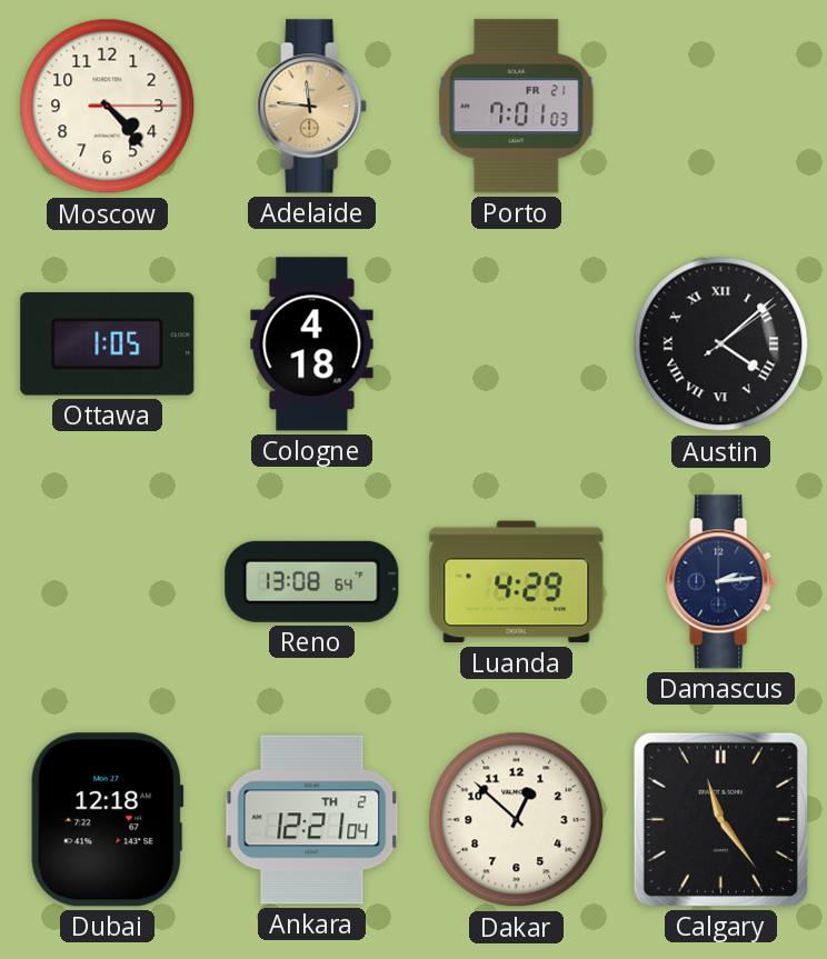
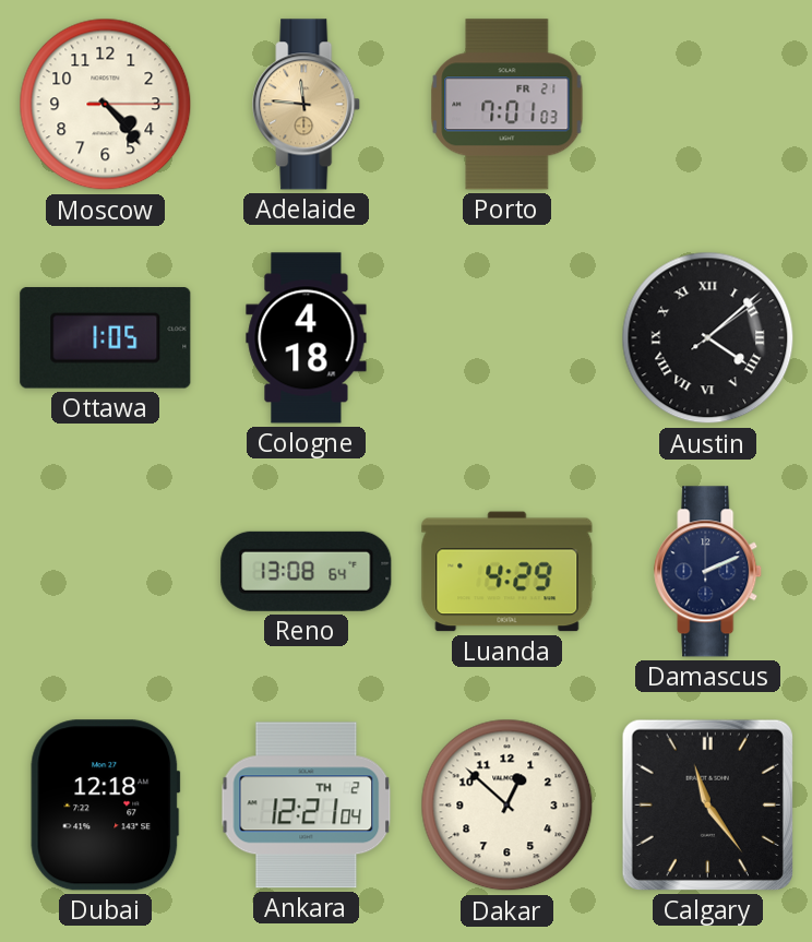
Damascus: 2:14 -> 2:11 (708, 572)
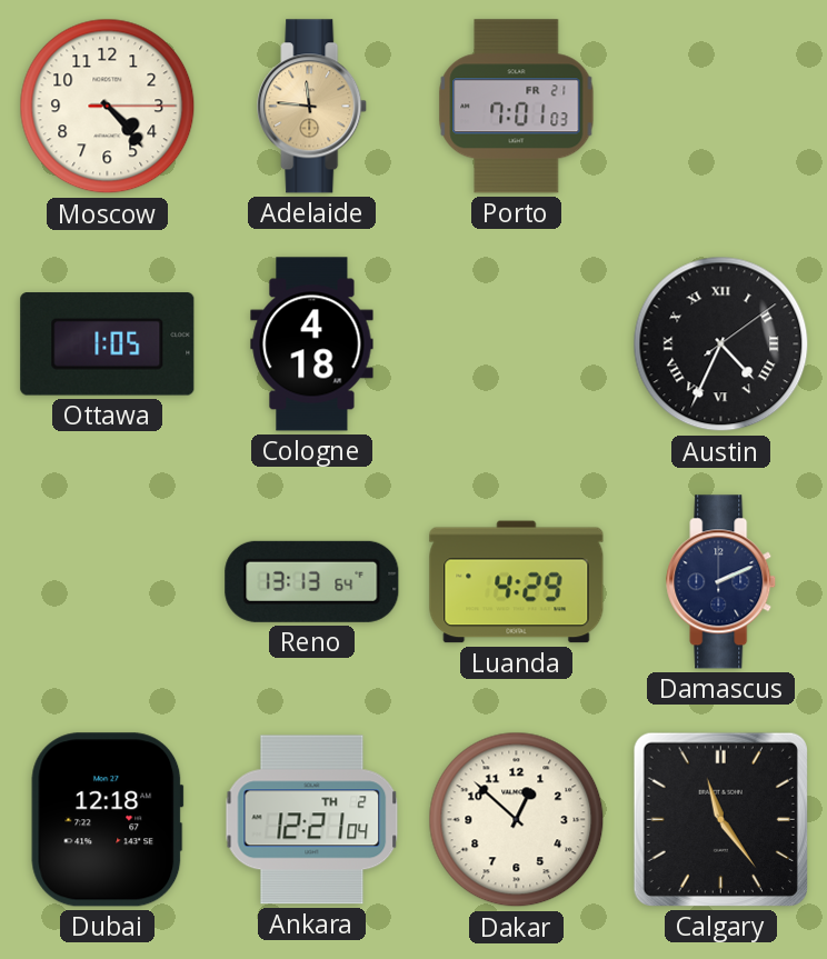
Austin: 4:08 -> 4:34 (721, 344)
Reno: 13:08 -> 13:13 (312, 581)
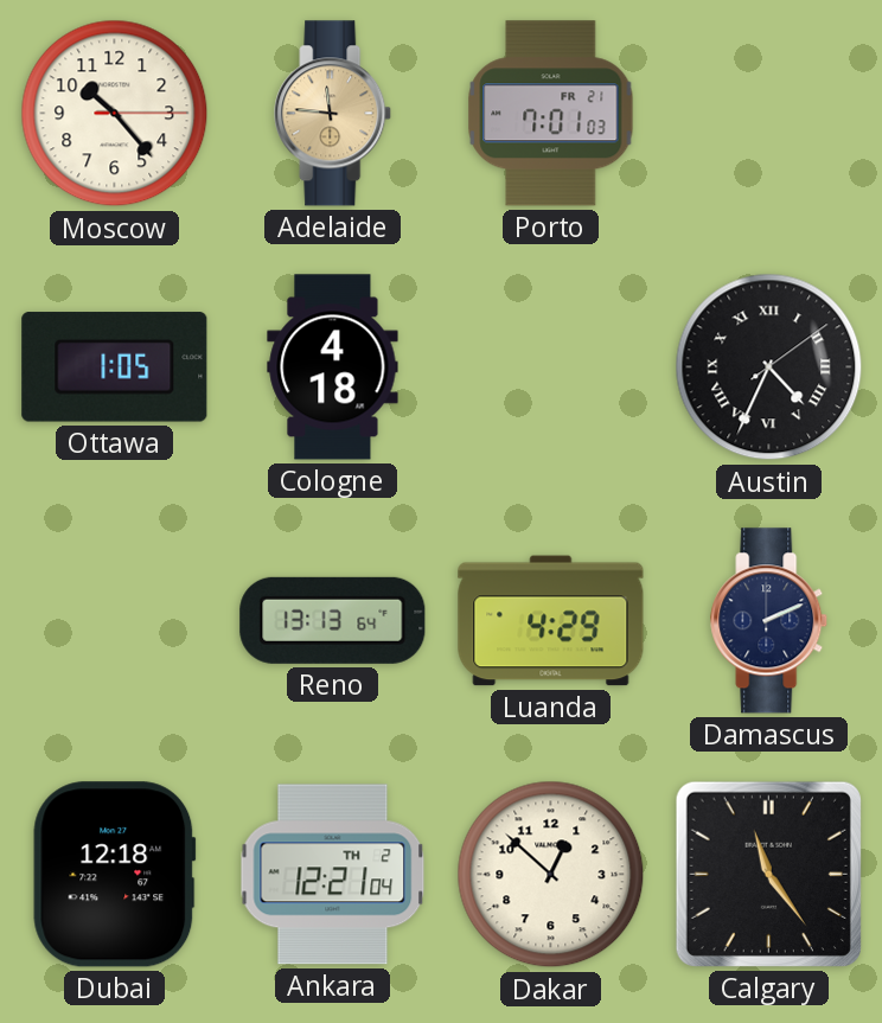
Moscow: 4:23 -> 10:23 (115, 114)
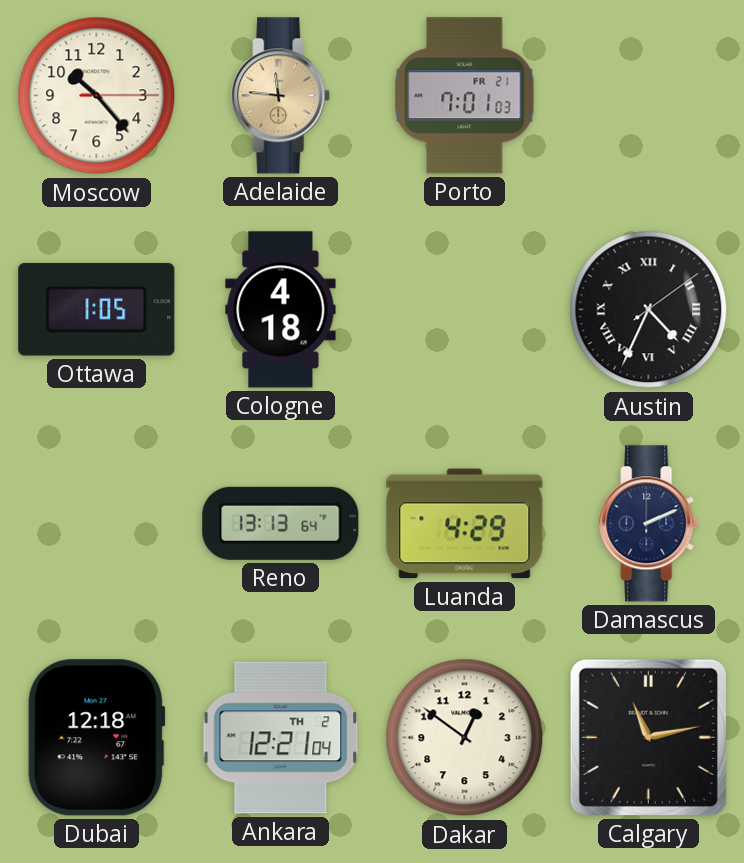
Dakar: 12:52 -> 12:51 (465, 738)
Calgary: 11:24 -> 11:13 (648, 737)
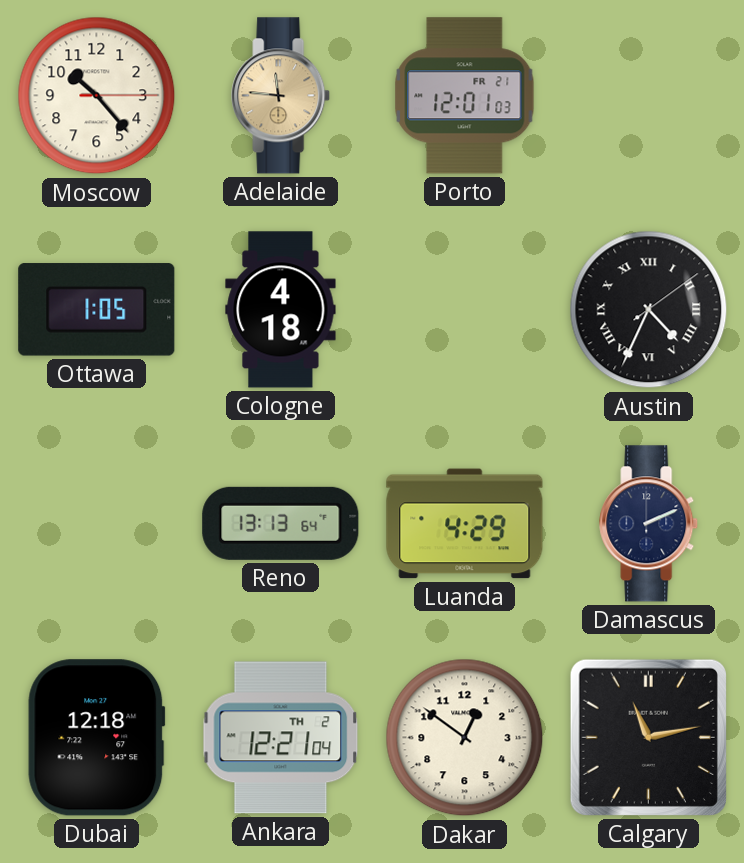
Porto: 7:01 -> 12:01 (465, 96)
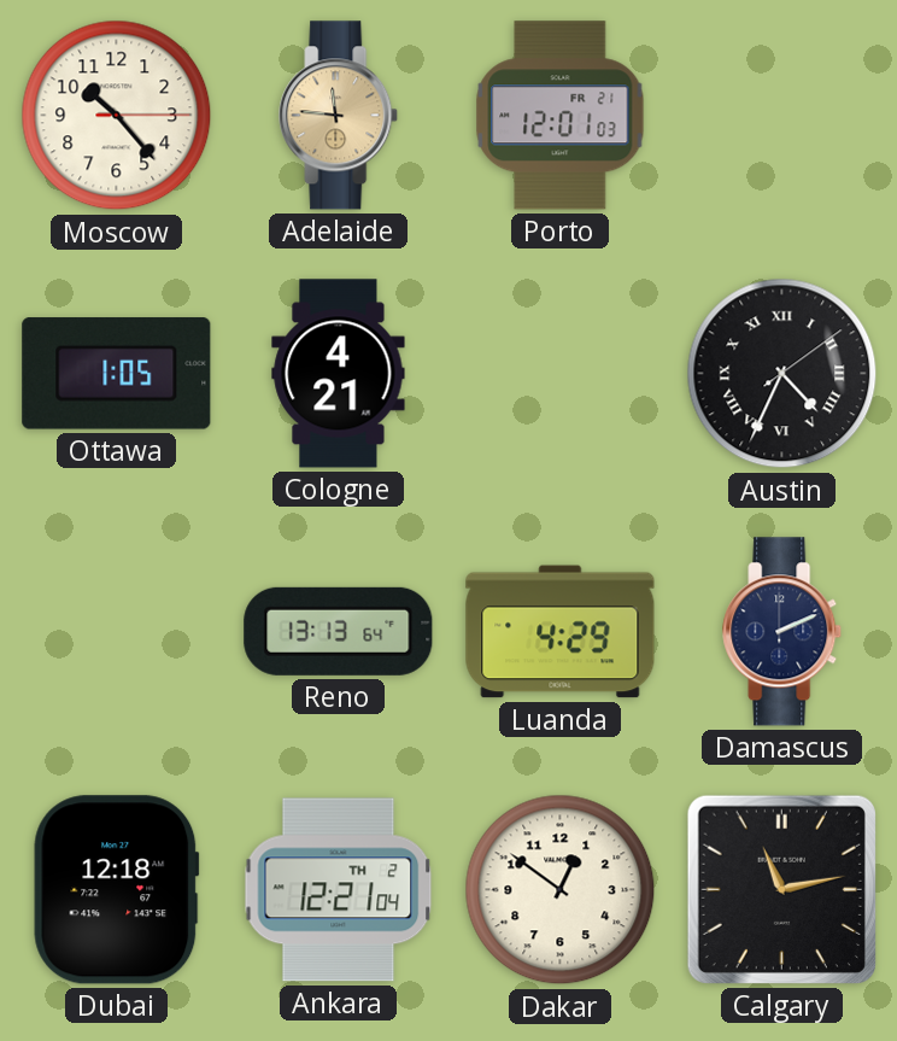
Cologne: 4:18 -> 4:21 (339, 374)
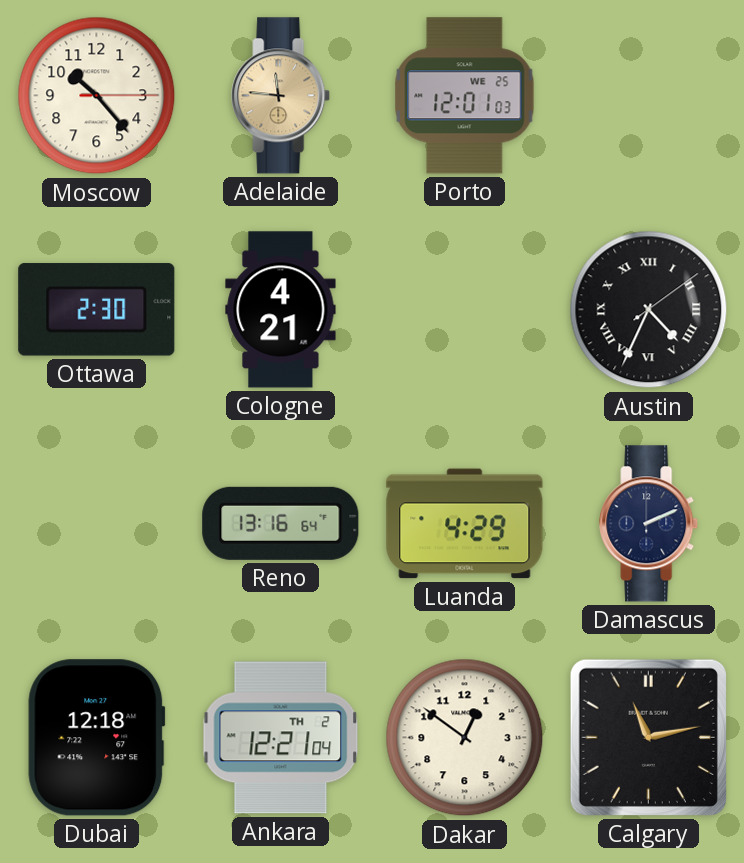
Porto date: FR 21 -> WE 25 (465, 96)
Ottawa: 1:05 -> 2:30 (97, 310)
Reno: 13:13 -> 13:16 (281, 523)
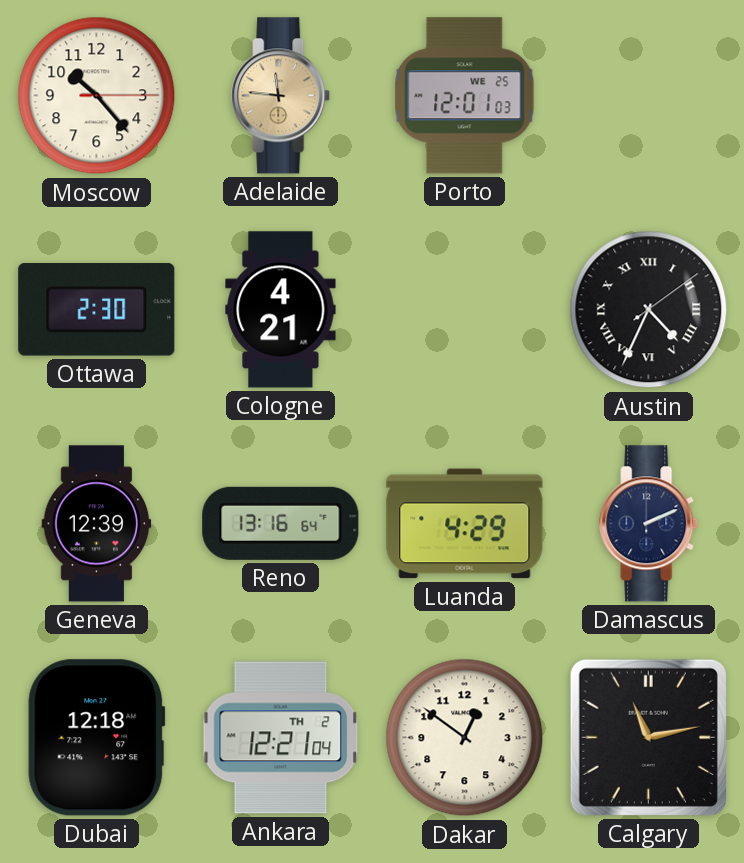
Geneva: none -> 12:39 (97, 524)
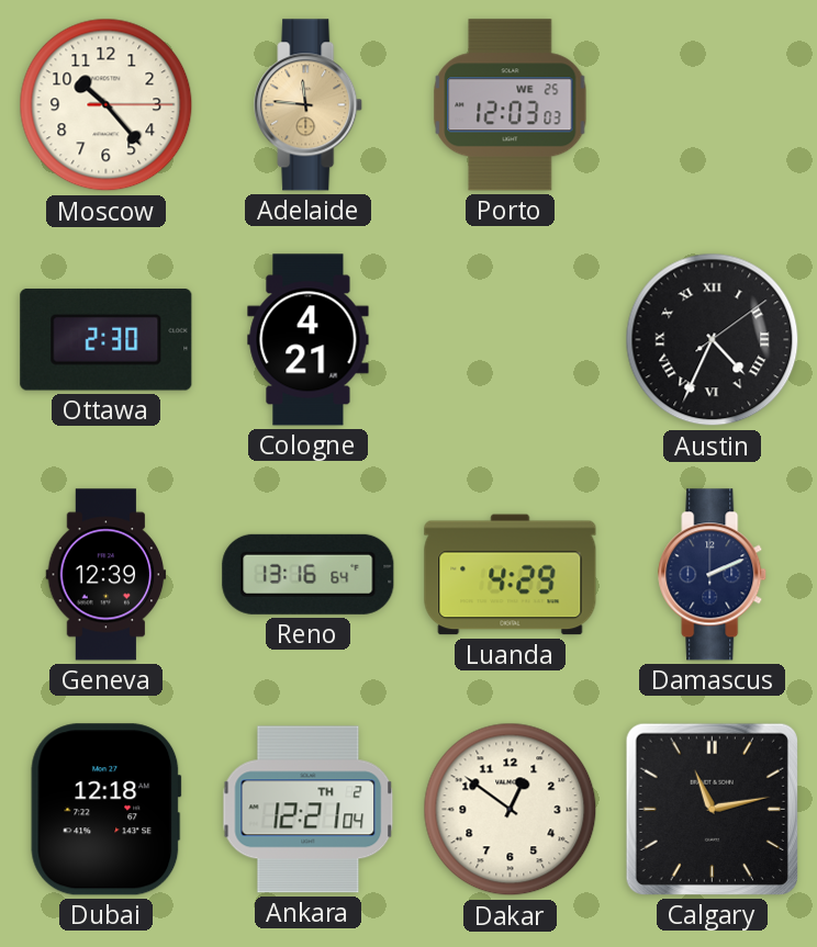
Porto: 12:01 -> 12:03 (511, 105)
